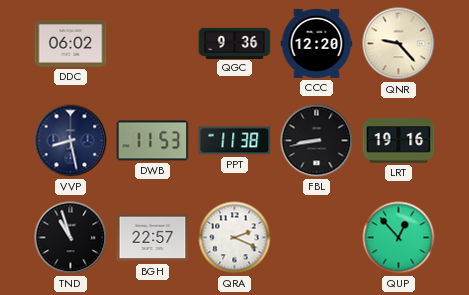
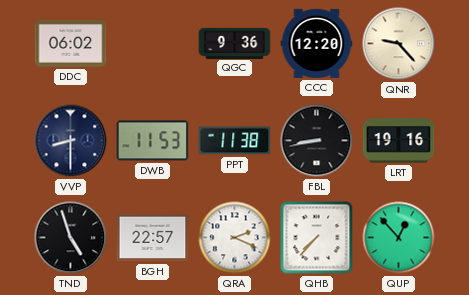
VVP: 8:28 -> 8:30 (71, 141)
TND: 10:57 -> 4:57 (71, 238)
QHB: none -> 7:37 (317, 238)
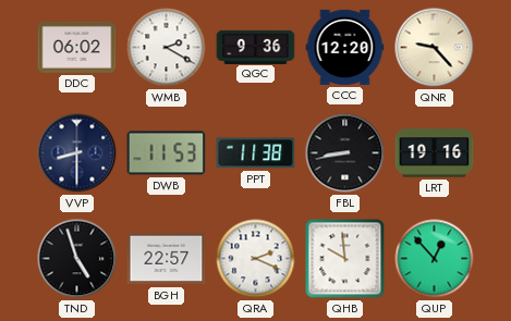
WMB: none -> 2:20 (167, 48)
QHB: 7:37 -> 9:59 (345, 259)
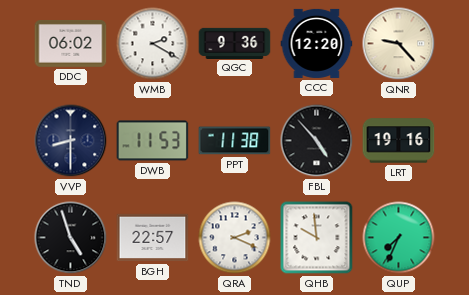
FBL: 8:43 -> 4:53 (317, 141)
QUP: 12:53 -> 7:34 (399, 238)
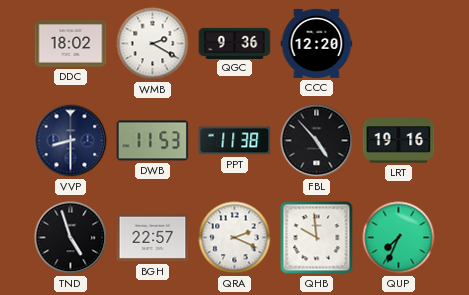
DDC: 06:02 -> 18:02 (71, 43)
QNR: 9:23 -> none (399, 44)
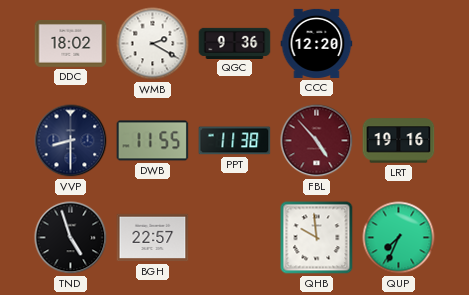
DWB: 11:53 -> 11:55 (153, 141)
FBL dial: black -> burgundy (317, 141)
QRA: 2:19 -> none (235, 238)
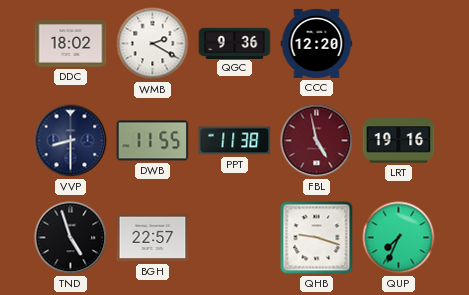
FBL: 4:53 -> 4:58 (317, 141)
QHB: 9:59 -> 9:18 (317, 238)
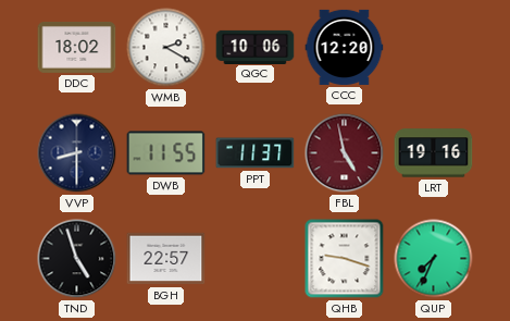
QGC: 9:36 -> 10:06 (256, 47)
PPT: 11:38 -> 11:37 (256, 153)
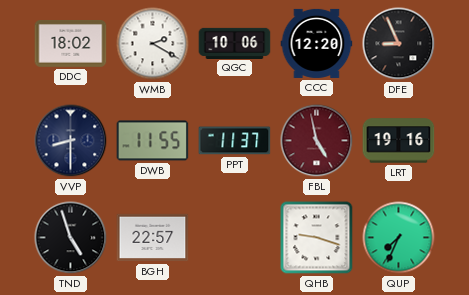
DFE: none -> 8:56 (399, 44)
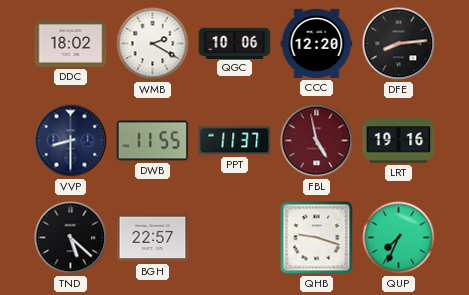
DFE: 8:56 -> 8:14 (399, 44)
TND: 4:57 -> 5:22 (71, 238)
